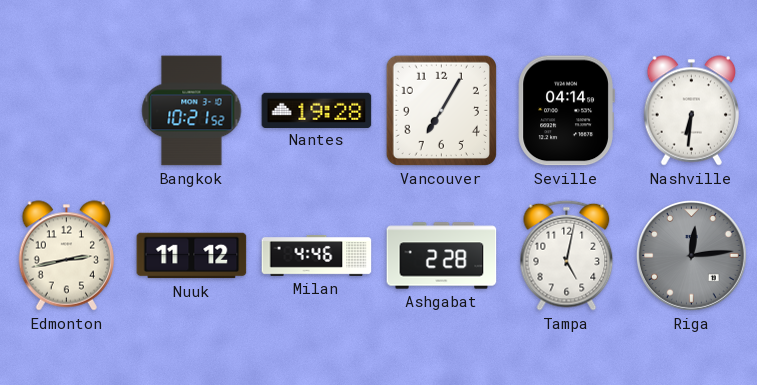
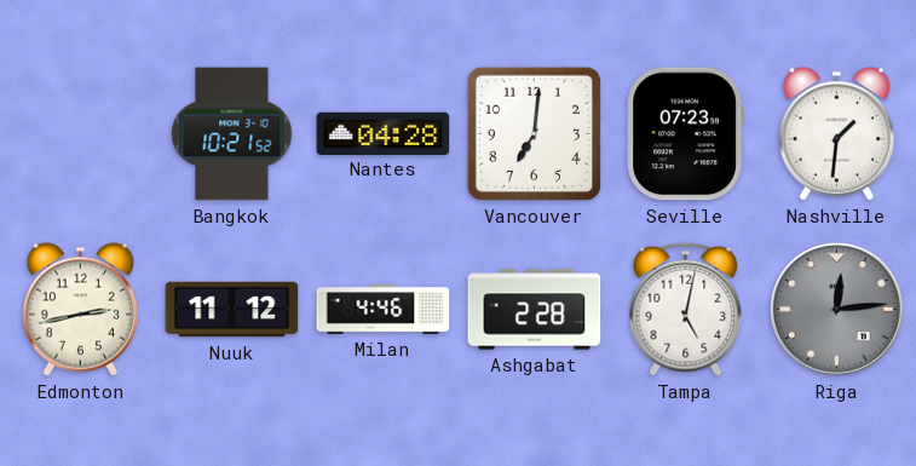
Nantes: 19:28 -> 04:28 (384, 133)
Vancouver: 7:05 -> 7:01 (534, 133)
Seville: 04:14 -> 07:23 (685, 134)
Nashville: 6:31 -> 1:31 (836, 134)
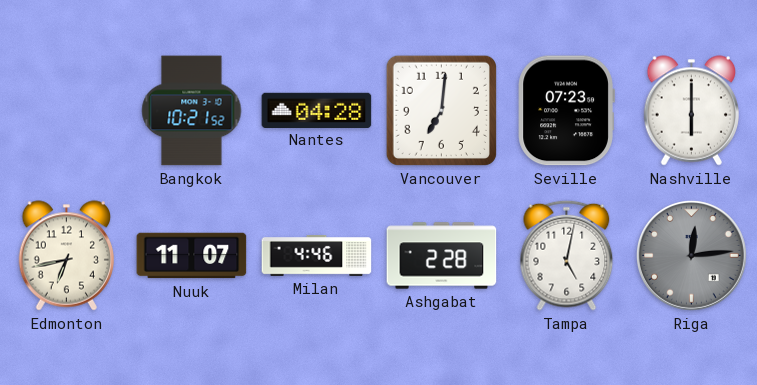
Nashville: 1:31 -> 6:00 (691, 111)
Edmonton: 2:43 -> 6:43 (66, 256)
Nuuk: 11:12 -> 11:07 (192, 256)
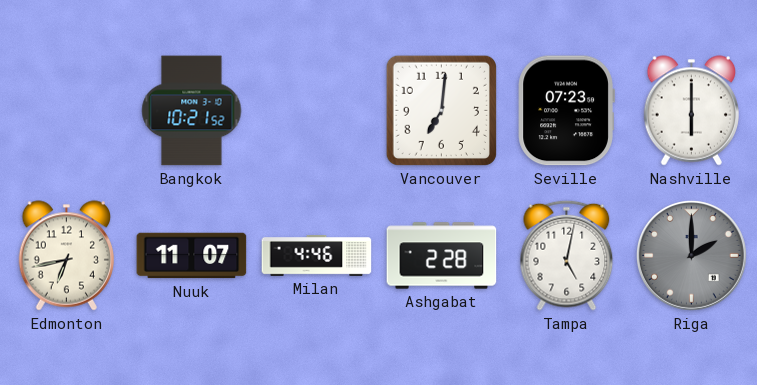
Nantes: 04:28 -> none (317, 110)
Riga: 12:14 -> 2:00 (691, 255)
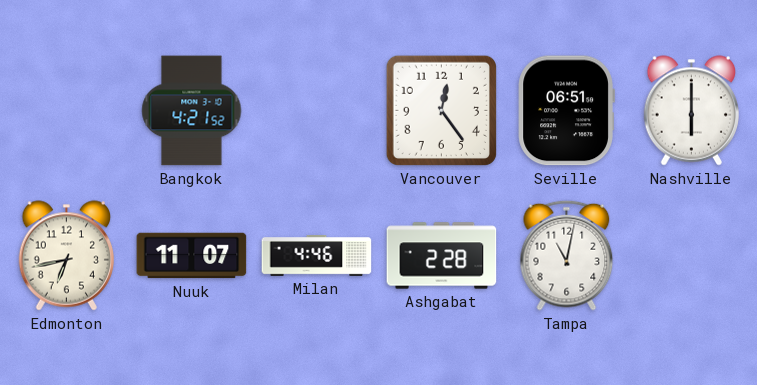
Bangkok: 10:21 -> 4:21 (192, 111)
Vancouver: 7:01 -> 12:24 (441, 110)
Seville: 07:23 -> 06:51 (566, 111)
Tampa: 5:02 -> 11:02 (567, 255)
Riga: 2:00 -> none (691, 255)
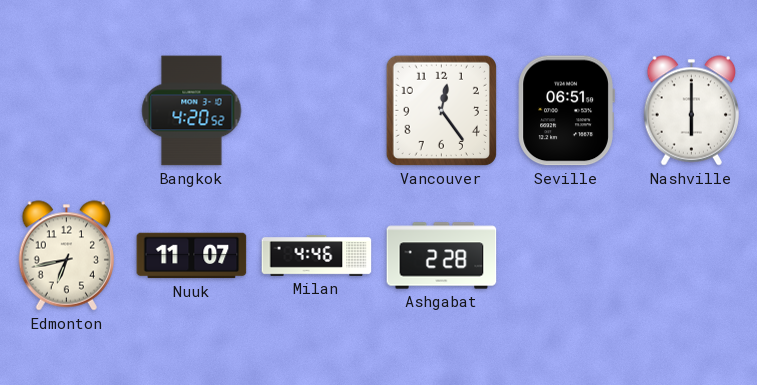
Bangkok: 4:21 -> 4:20 (192, 111)
Tampa: 11:02 -> none (567, 255)
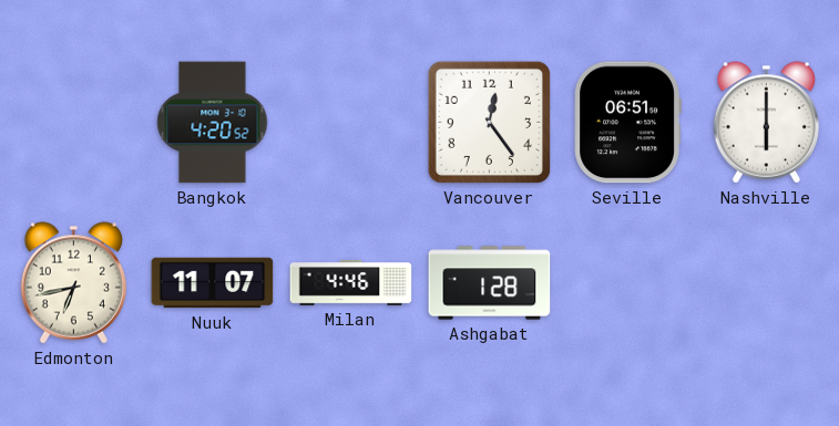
Ashgabat: 2:28 -> 1:28 (490, 283)
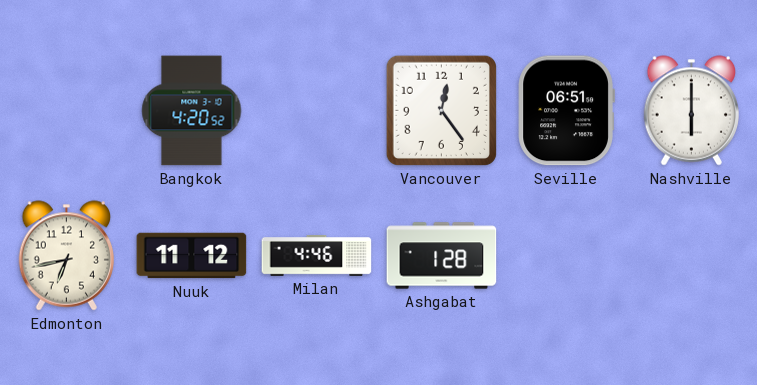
Nuuk: 11:07 -> 11:12 (192, 256)
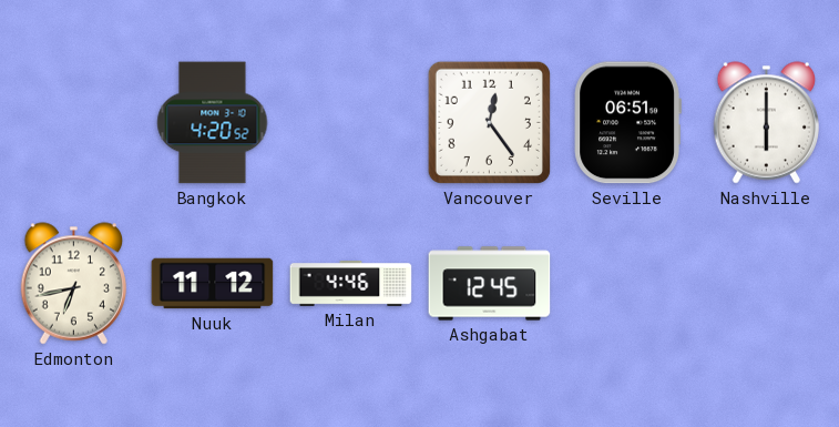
Ashgabat: 1:28 -> 12:45 (490, 284)
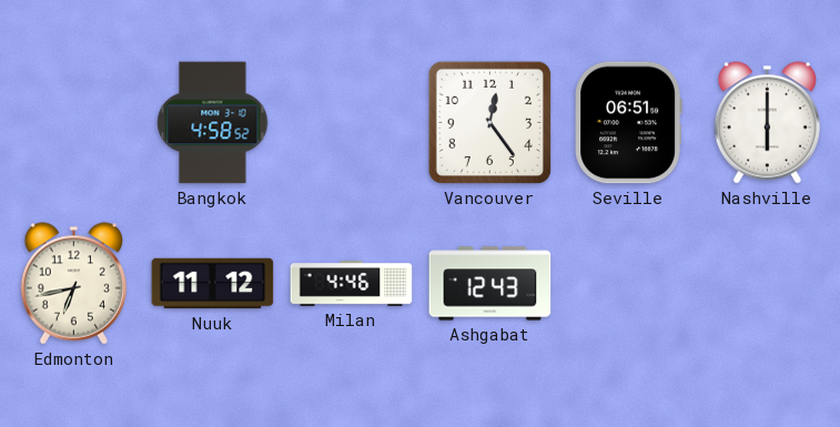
Bangkok: 4:20 -> 4:58 (213, 123)
Ashgabat: 12:45 -> 12:43 (490, 284)
